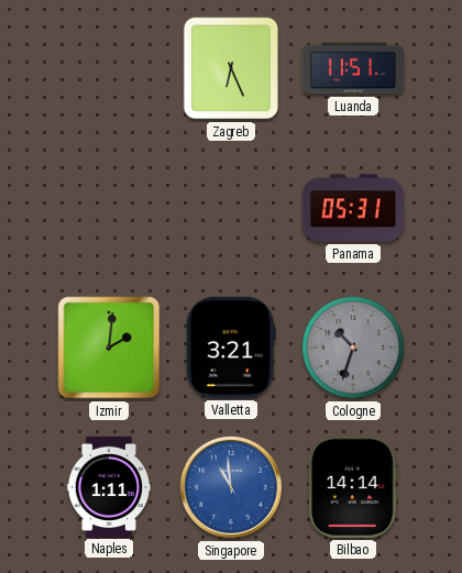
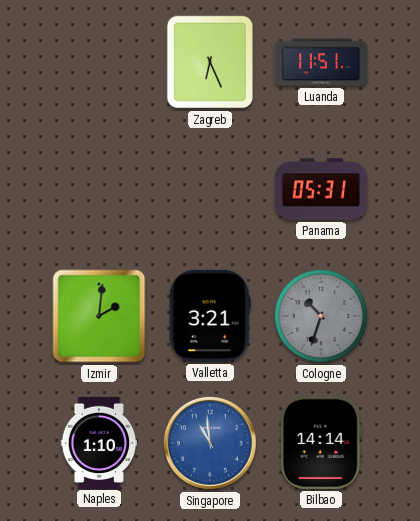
Naples: 1:11 -> 1:10 (98, 442)
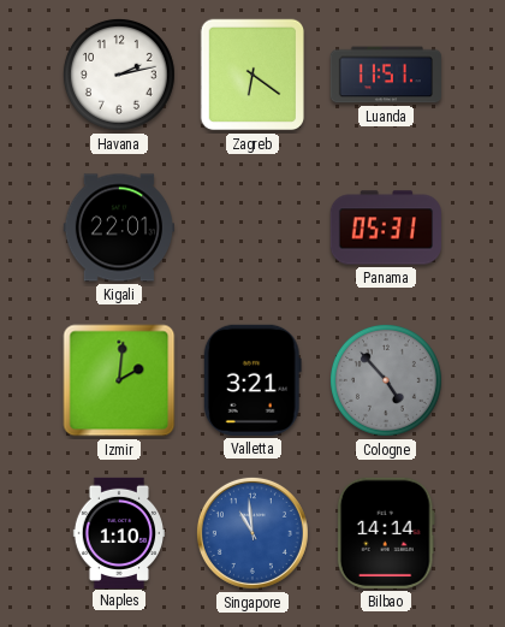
Havana: none -> 2:13 (119, 75)
Zagreb: 6:26 -> 6:21 (252, 75)
Kigali: none -> 22:01 (119, 227)
Cologne: 10:33 -> 4:53 (386, 380)
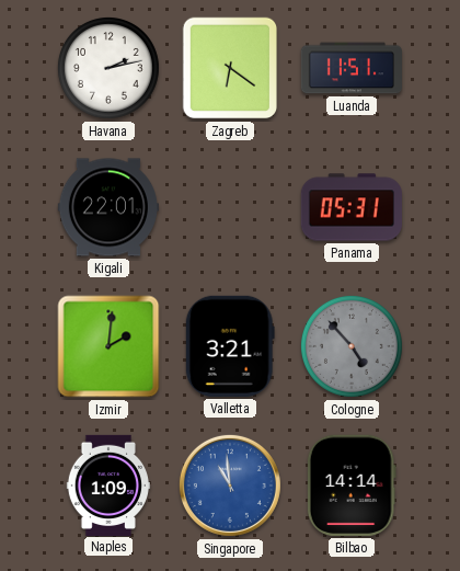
Naples: 1:10 -> 1:09 (107, 484)
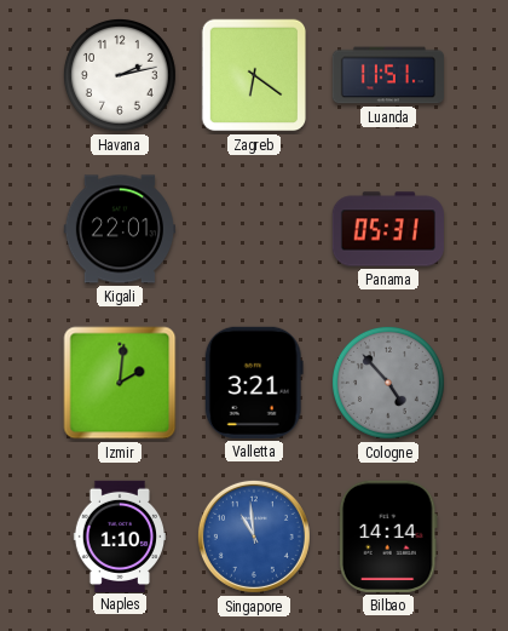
Naples: 1:09 -> 1:10 (119, 535)
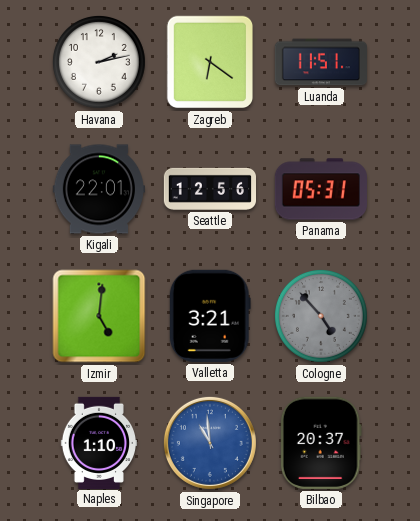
Seattle: none -> 12:56 (209, 189)
Izmir: 2:01 -> 5:01 (99, 316)
Bilbao: 14:14 -> 20:37 (321, 443)
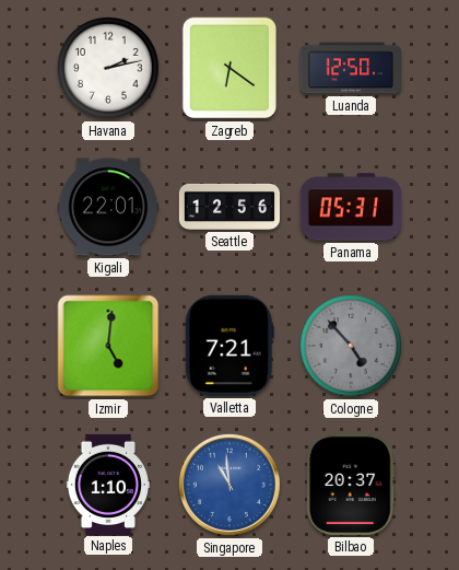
Luanda: 11:51 -> 12:50 (351, 68)
Valletta: 3:21 -> 7:21 (229, 346)
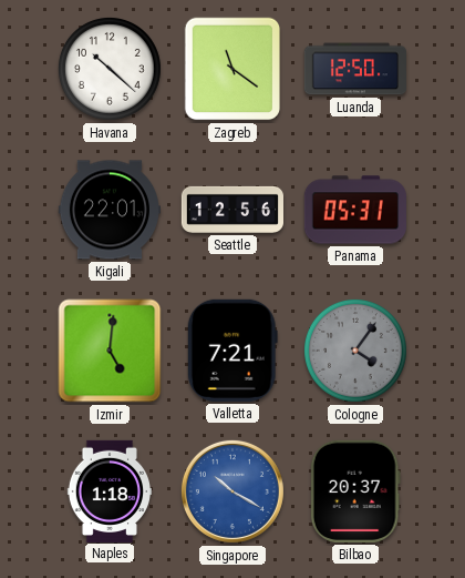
Havana: 2:13 -> 10:22 (110, 69)
Zagreb: 6:21 -> 11:21 (232, 69)
Cologne: 4:53 -> 4:06 (355, 351)
Naples: 1:10 -> 1:18 (108, 490)
Singapore: 10:59 -> 10:20 (232, 491)
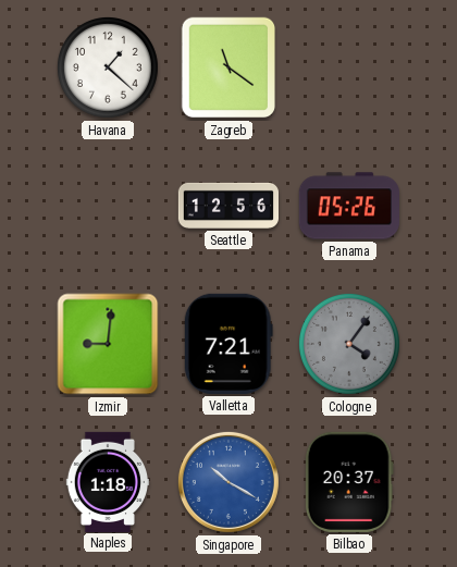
Havana: 10:22 -> 1:22 (108, 67)
Luanda: 12:50 -> none (355, 69)
Kigali: 22:01 -> none (110, 210)
Panama: 05:31 -> 05:26 (349, 206)
Izmir: 5:01 -> 9:01 (108, 344)
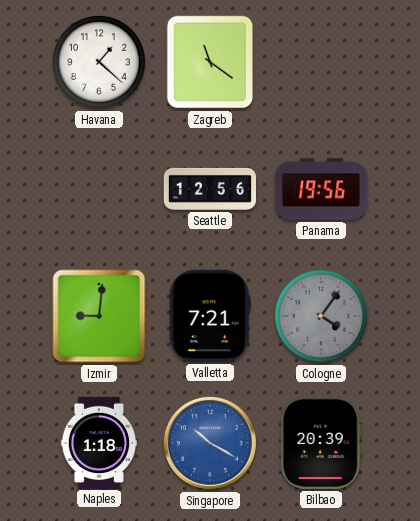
Panama: 05:26 -> 19:56 (321, 189)
Bilbao: 20:37 -> 20:39 (321, 443)
